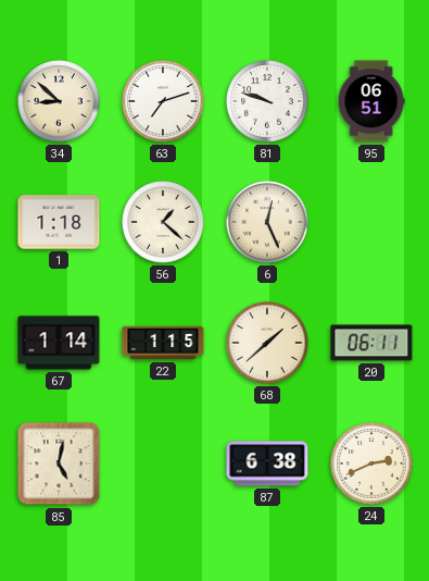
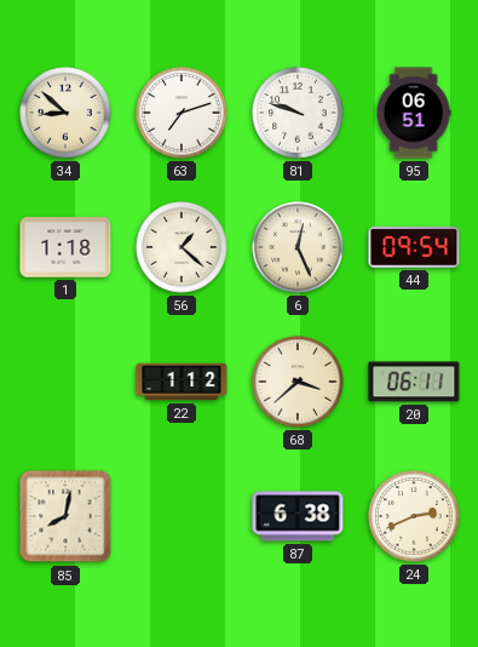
44: none -> 09:54 (414, 247)
67: 1:14 -> none (59, 343)
22: 1:15 -> 1:12 (182, 382)
68: 1:38 -> 3:38 (298, 382)
85: 5:02 -> 8:02 (65, 516)
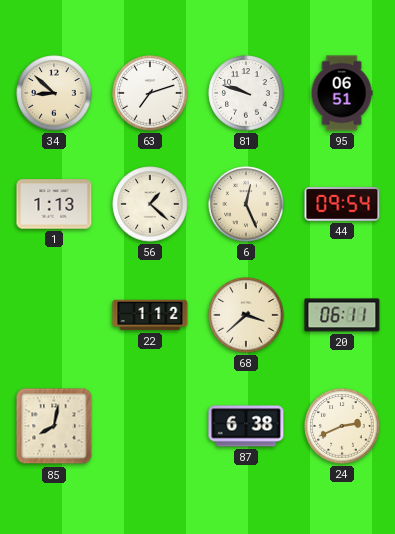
1: 1:18 -> 1:13 (54, 204)
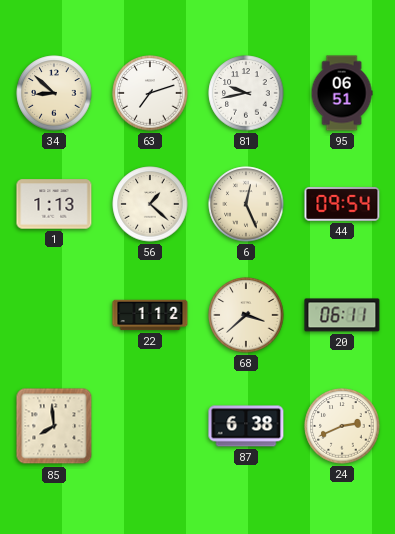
81: 9:48 -> 9:43 (246, 93)
85: 8:02 -> 7:59 (54, 426)
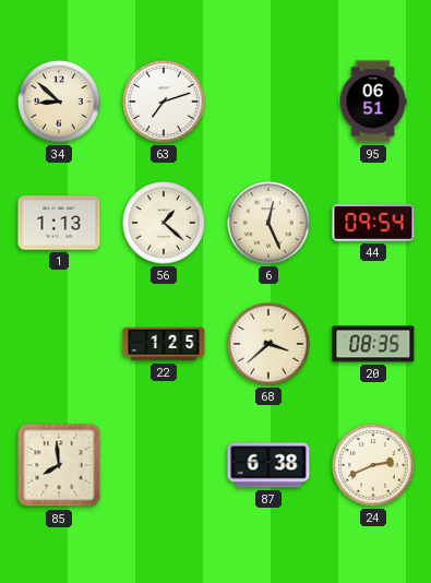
81: 9:43 -> none (246, 93)
22: 1:12 -> 1:25 (164, 344)
20: 06:11 -> 08:35 (373, 344)
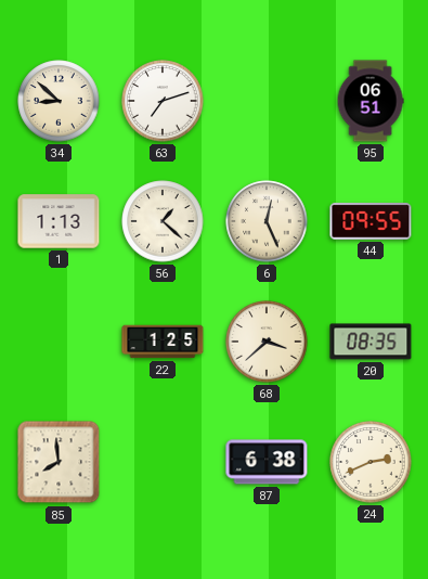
44: 09:54 -> 09:55 (371, 221)
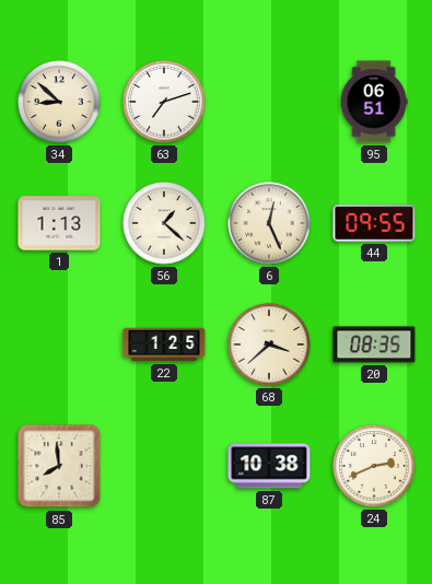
87: 6:38 -> 10:38 (269, 466)
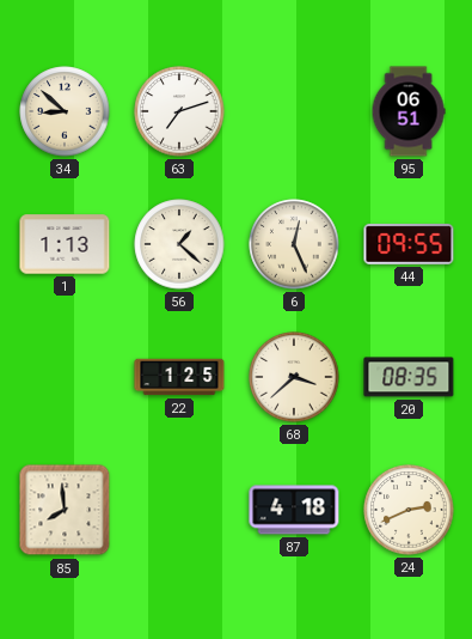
87: 10:38 -> 4:18 (294, 510)
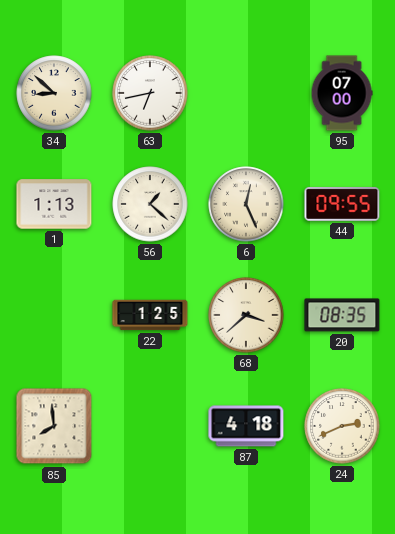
63: 7:12 -> 6:43 (150, 93)
95: 06:51 -> 07:00 (342, 93)
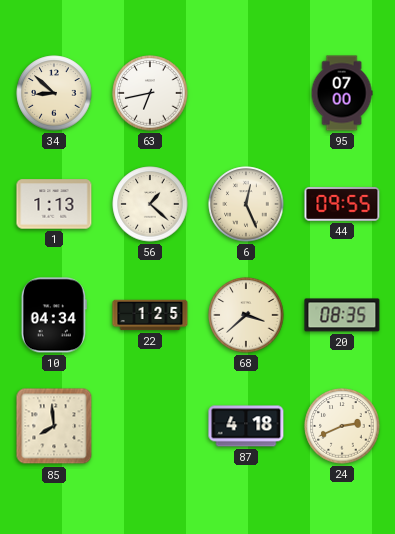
10: none -> 04:34 (54, 315)
